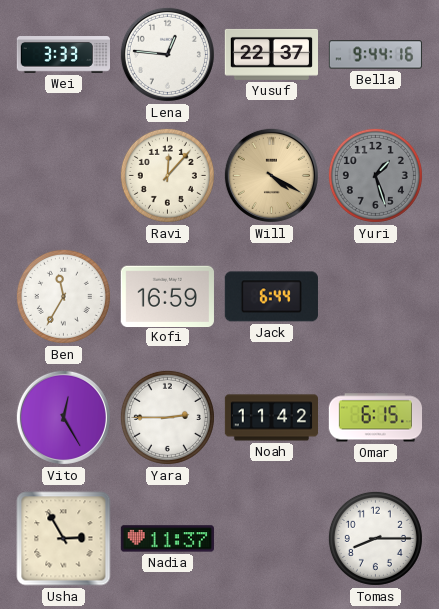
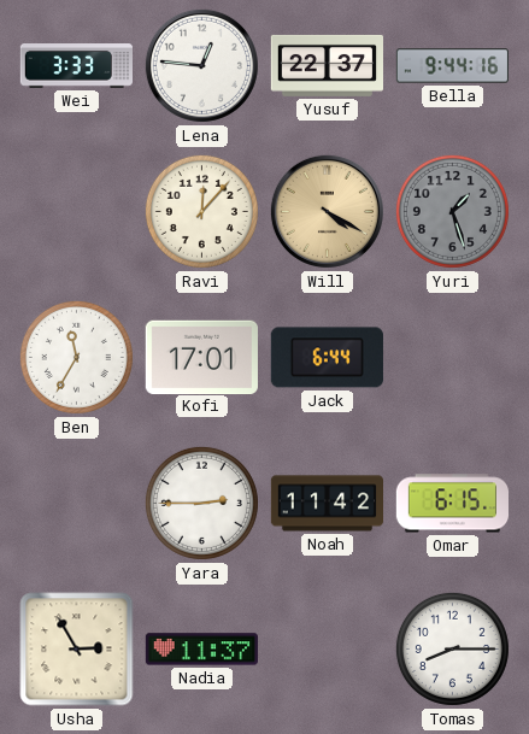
Kofi: 16:59 -> 17:01 (201, 357)
Vito: 12:25 -> none (63, 417)
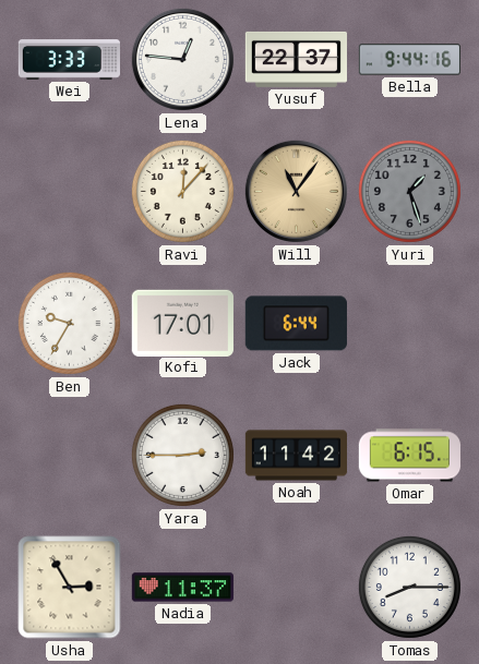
Will: 4:20 -> 11:06 (296, 191)
Ben: 11:35 -> 9:35 (69, 323)
